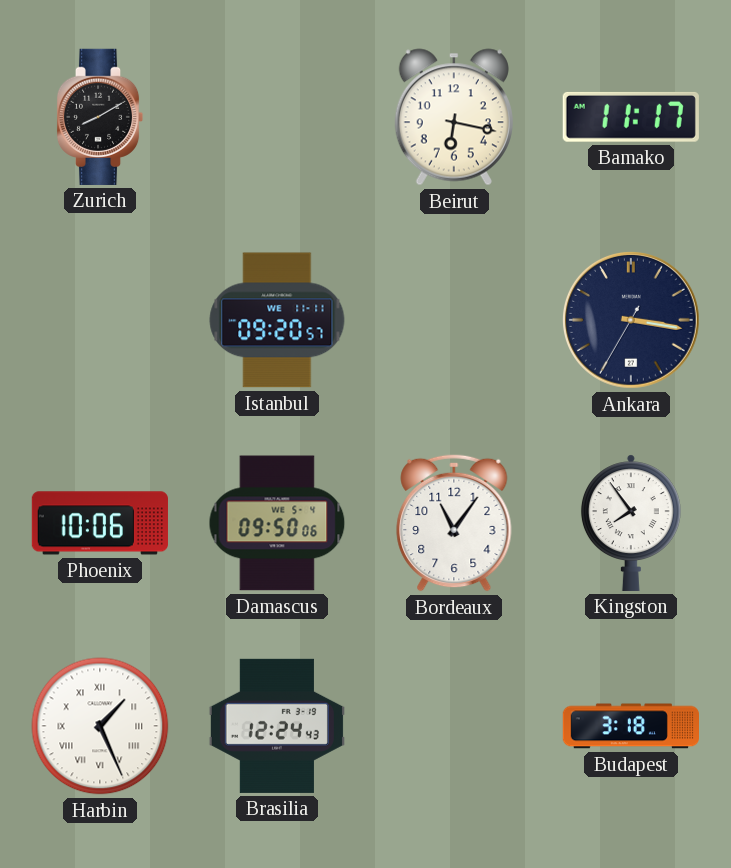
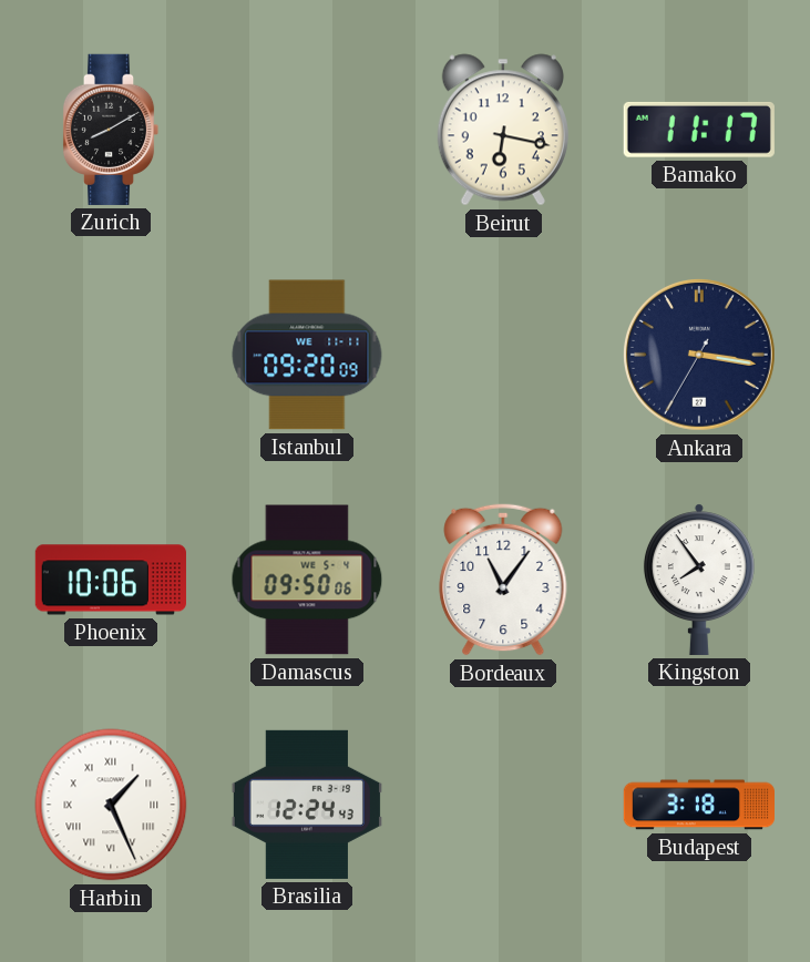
Istanbul: 09:20:57 -> 09:20:09 (307, 355)
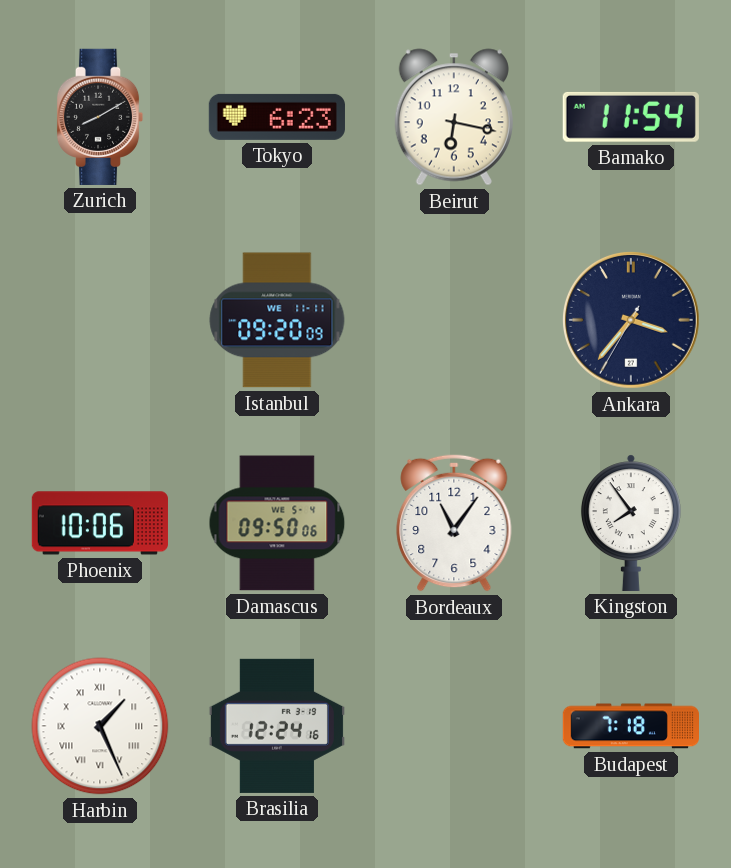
Tokyo: none -> 6:23 (277, 117)
Bamako: 11:17 -> 11:54 (631, 117)
Ankara: 3:16 -> 3:36 (631, 320)
Brasilia: 12:24:43 -> 12:24:16 (277, 726)
Budapest: 3:18 -> 7:18 (630, 726)
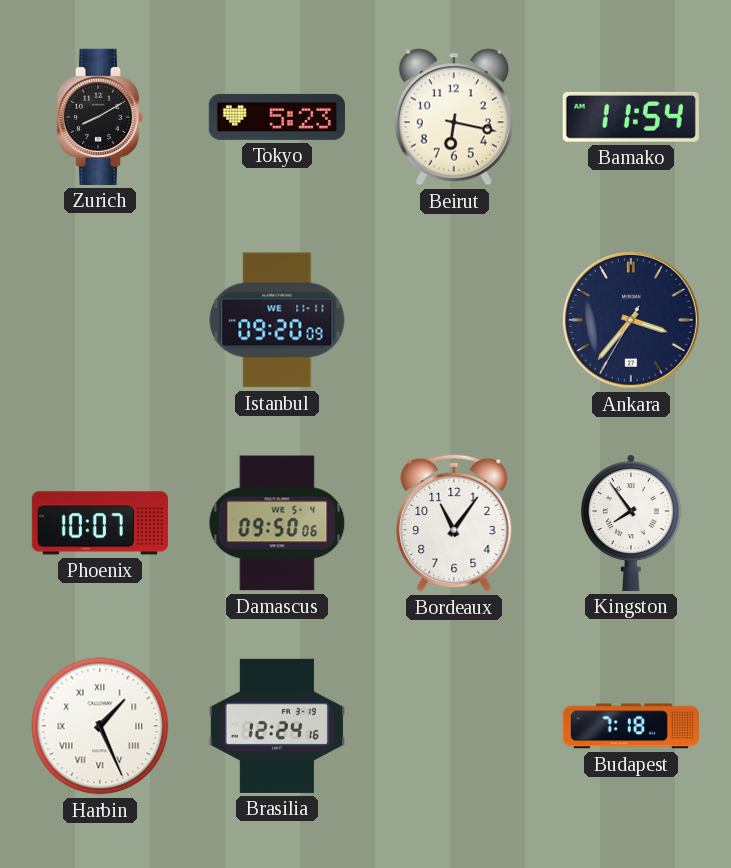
Tokyo: 6:23 -> 5:23 (277, 117)
Phoenix: 10:06 -> 10:07 (100, 523)
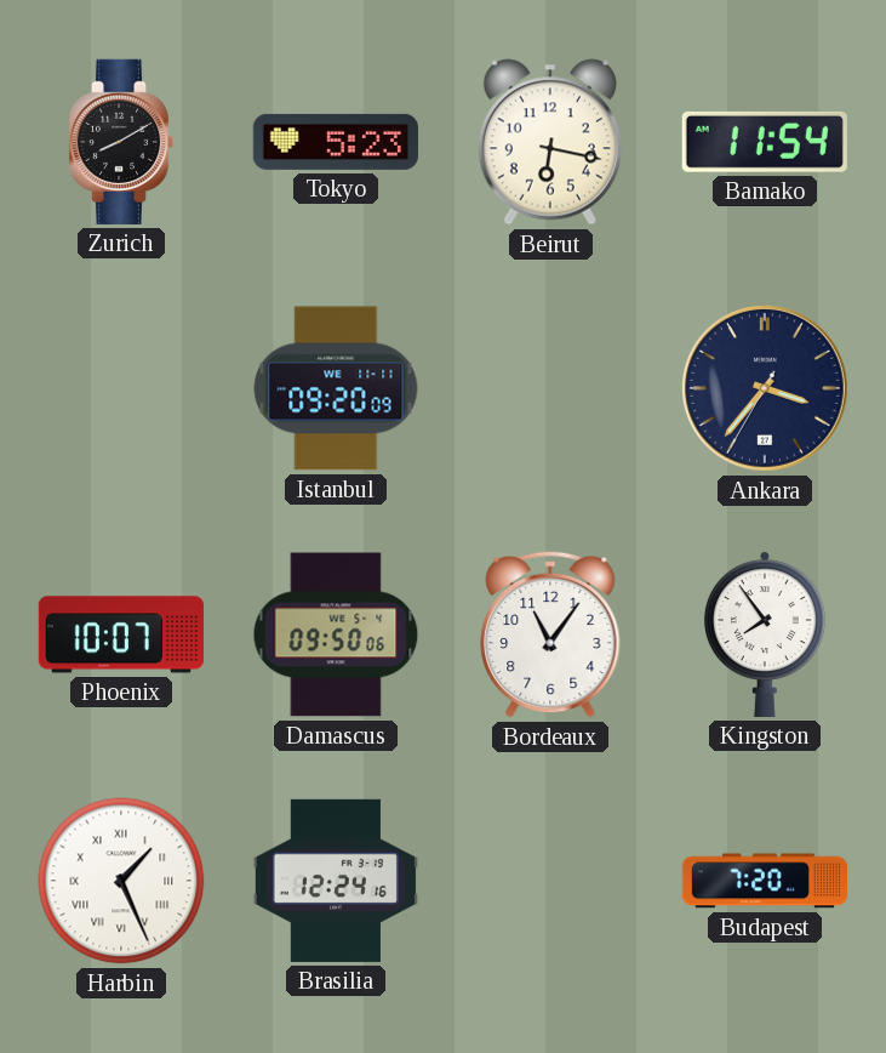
Budapest: 7:18 -> 7:20 (764, 881)
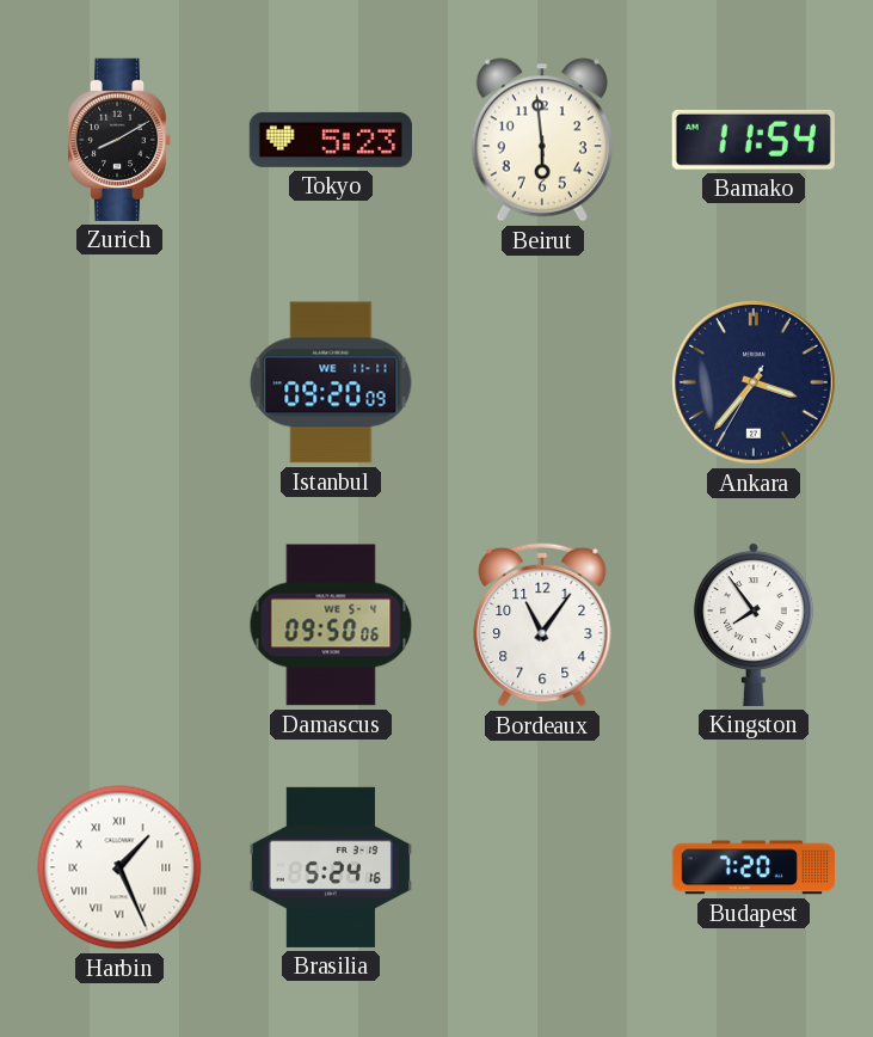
Beirut: 6:17 -> 5:59 (542, 140)
Phoenix: 10:07 -> none (121, 634)
Brasilia: 12:24 -> 5:24 (331, 867)
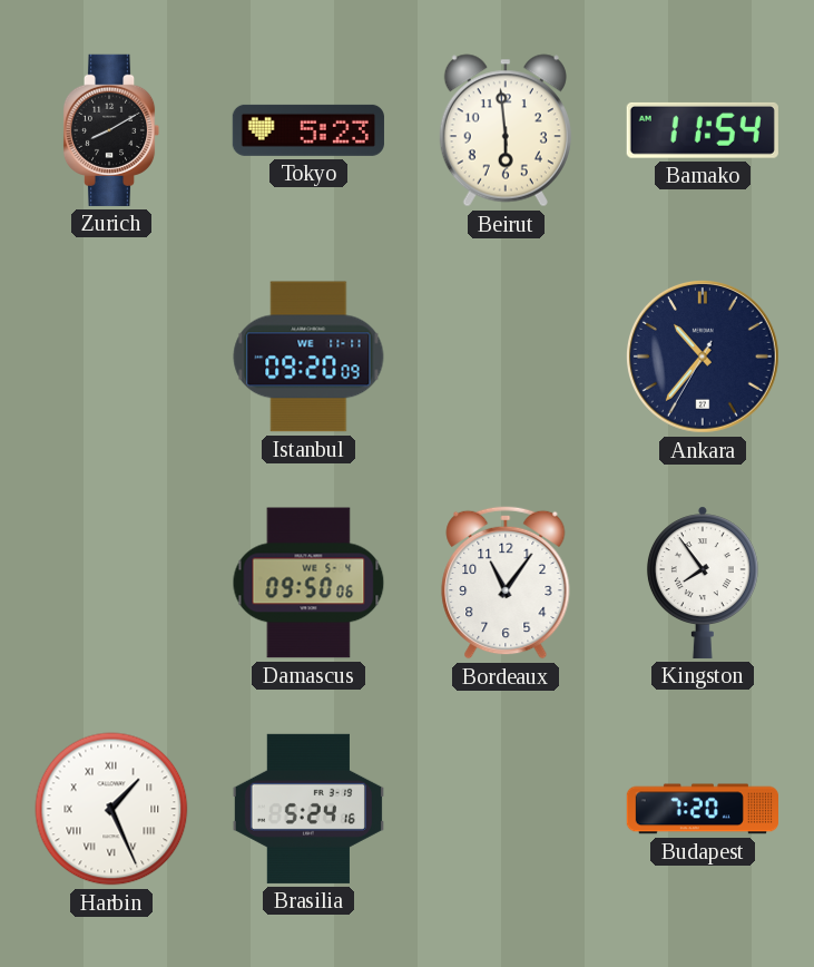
Ankara: 3:36 -> 10:36 (703, 356)
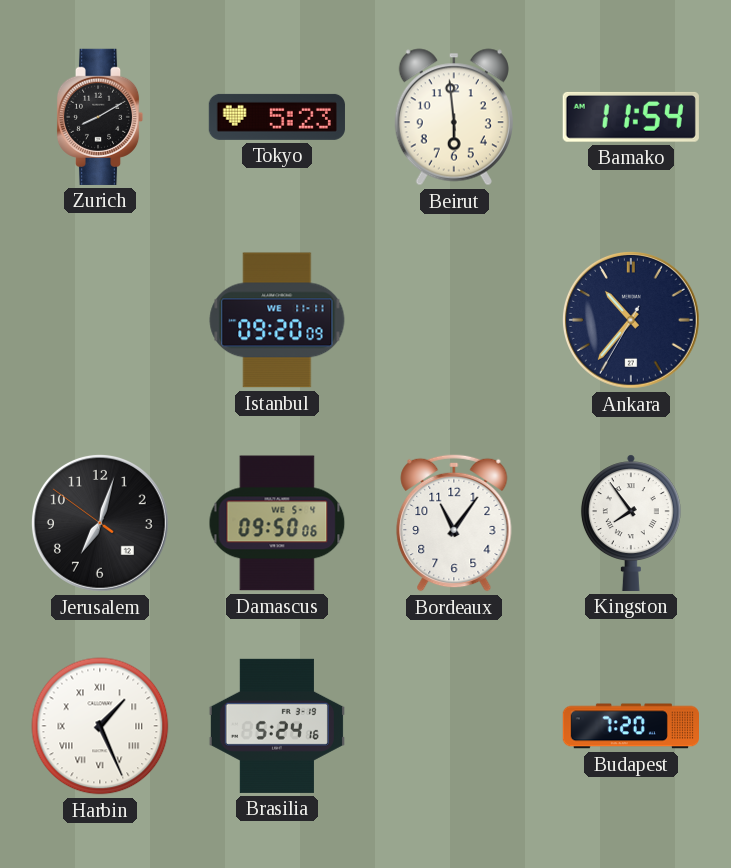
Jerusalem: none -> 7:02 (100, 523)
